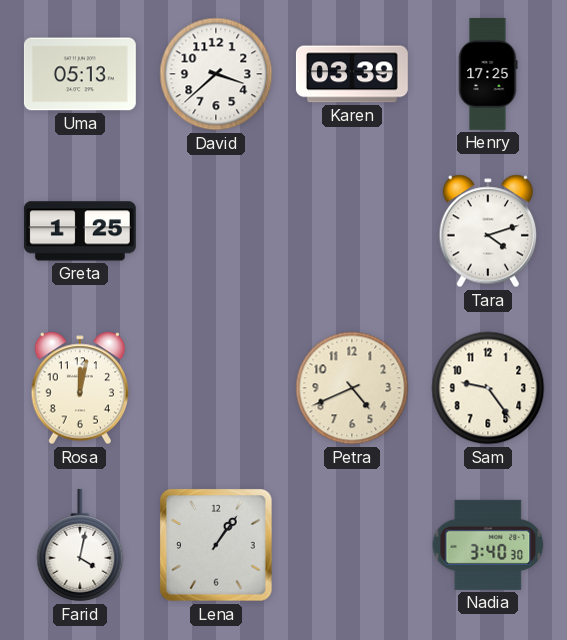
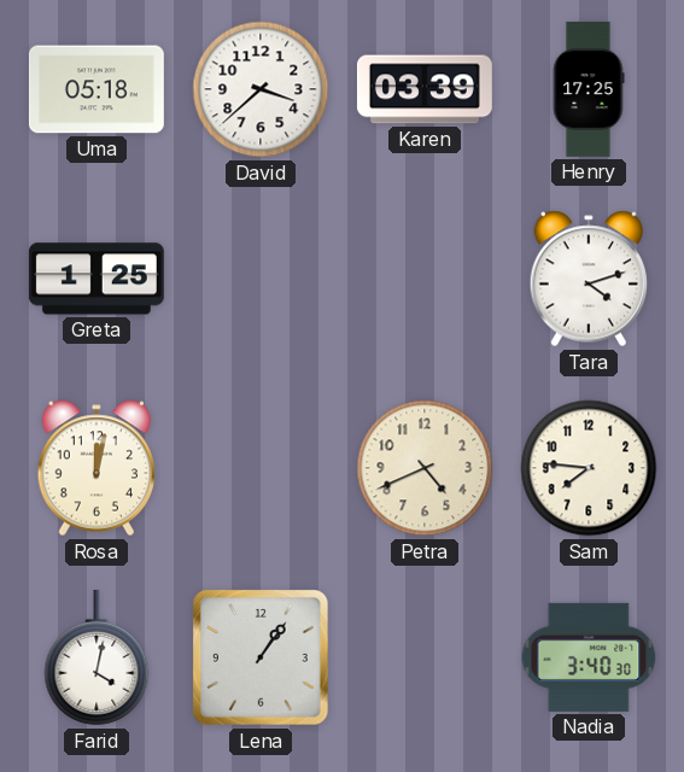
Uma: 05:13 -> 05:18 (97, 89)
Sam: 9:24 -> 7:46 (589, 468)
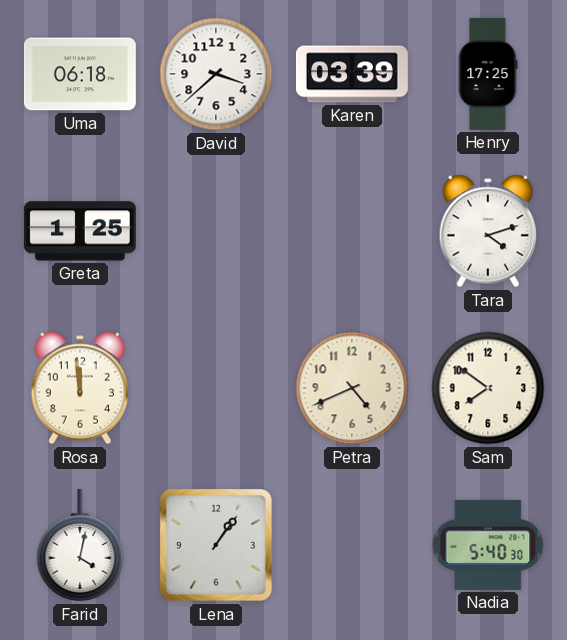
Uma: 05:18 -> 06:18 (80, 74)
Rosa: 12:02 -> 11:59 (80, 388)
Sam: 7:46 -> 7:51 (488, 388)
Nadia: 3:40 -> 5:40 (488, 545)
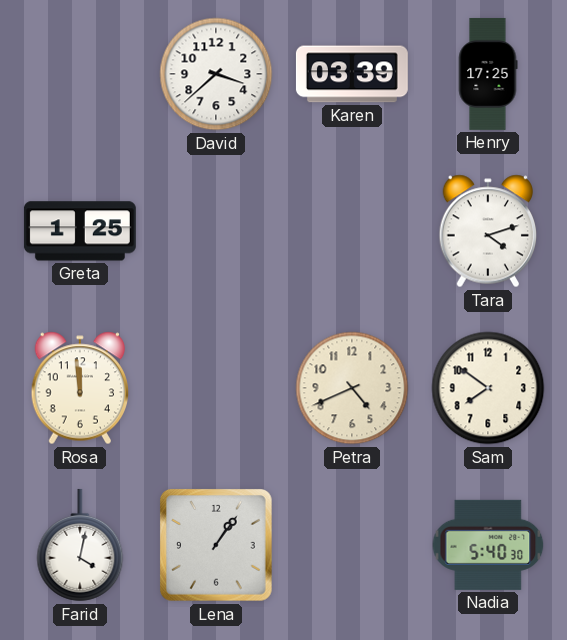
Uma: 06:18 -> none (80, 74)
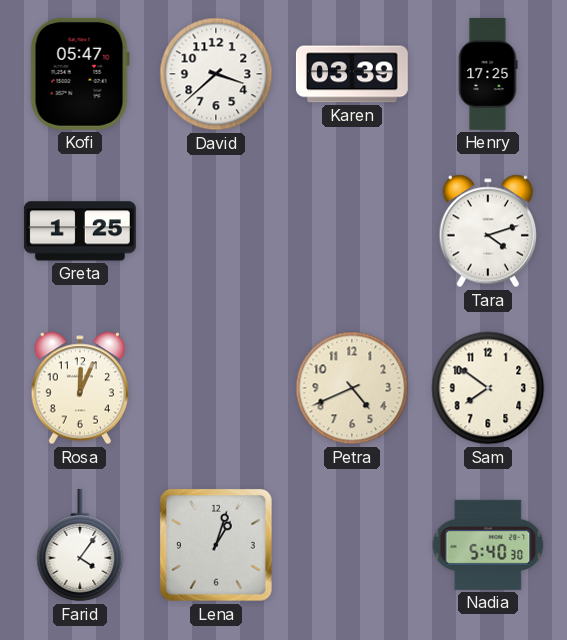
Kofi: none -> 05:47 (80, 74)
Rosa: 11:59 -> 12:04 (80, 388)
Farid: 4:02 -> 4:06 (80, 545)
Lena: 1:06 -> 1:03 (216, 545)
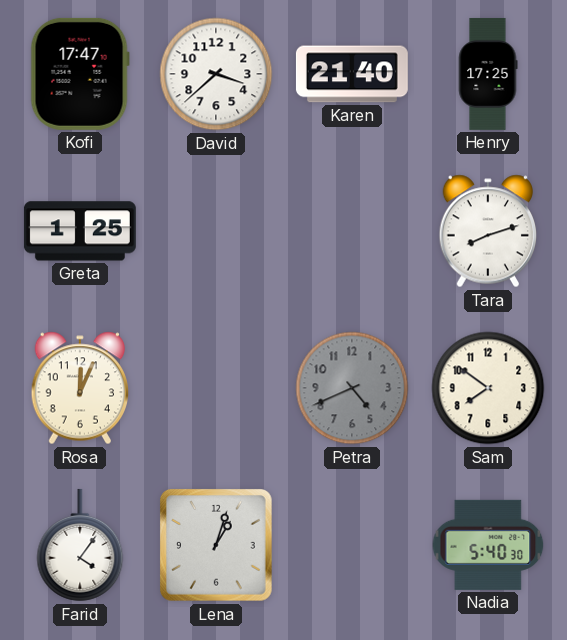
Kofi: 05:47 -> 17:47 (80, 74)
Karen: 03:39 -> 21:40 (352, 74)
Tara: 4:12 -> 8:12 (488, 231)
Petra dial: cream -> grey (352, 388)
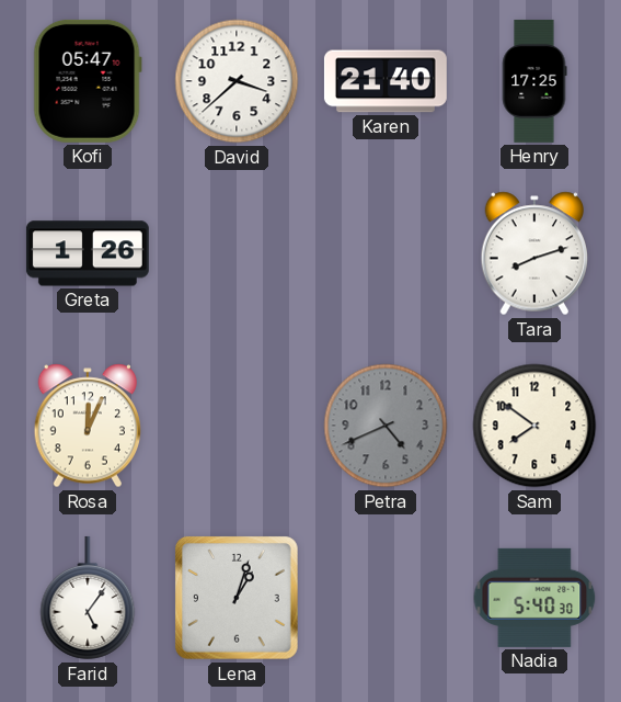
Kofi: 17:47 -> 05:47 (88, 81)
Greta: 1:25 -> 1:26 (88, 253)
Farid: 4:06 -> 5:06 (88, 598)
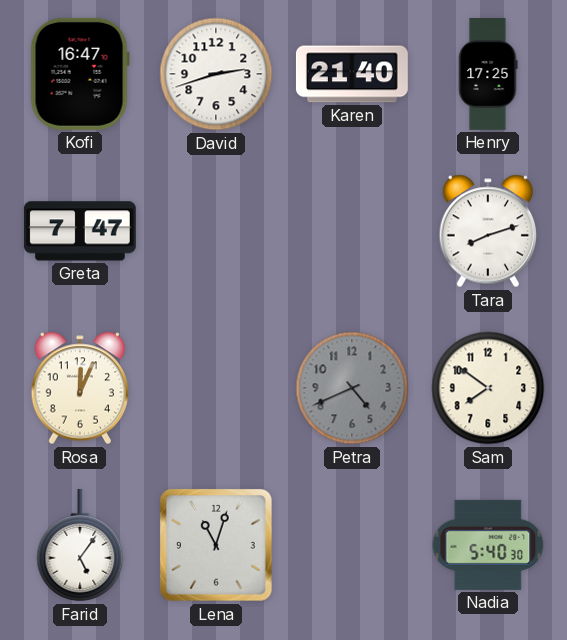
Kofi: 05:47 -> 16:47 (80, 74)
David: 3:38 -> 2:42 (216, 74)
Greta: 1:26 -> 7:47 (80, 231)
Lena: 1:03 -> 11:03 (216, 545)
